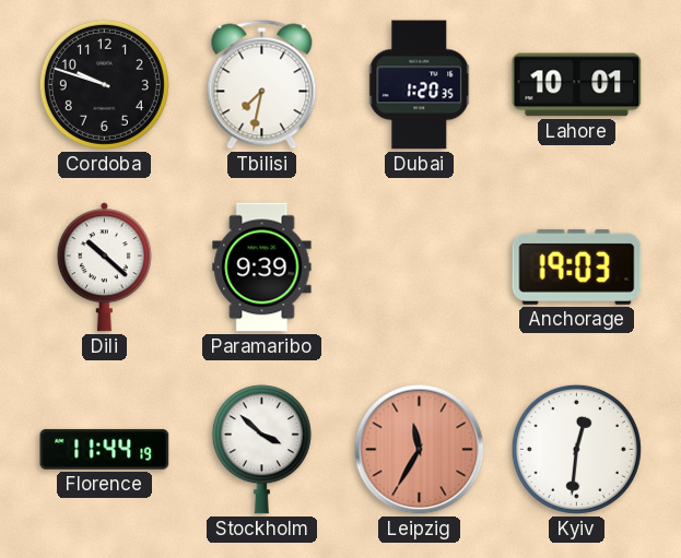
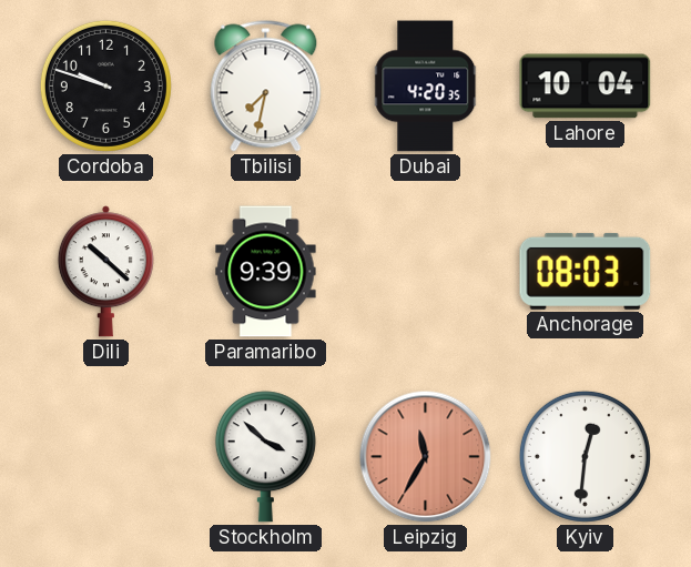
Dubai: 1:20 -> 4:20 (426, 87)
Lahore: 10:01 -> 10:04 (586, 87)
Anchorage: 19:03 -> 08:03 (586, 271)
Florence: 11:44 -> none (105, 449)
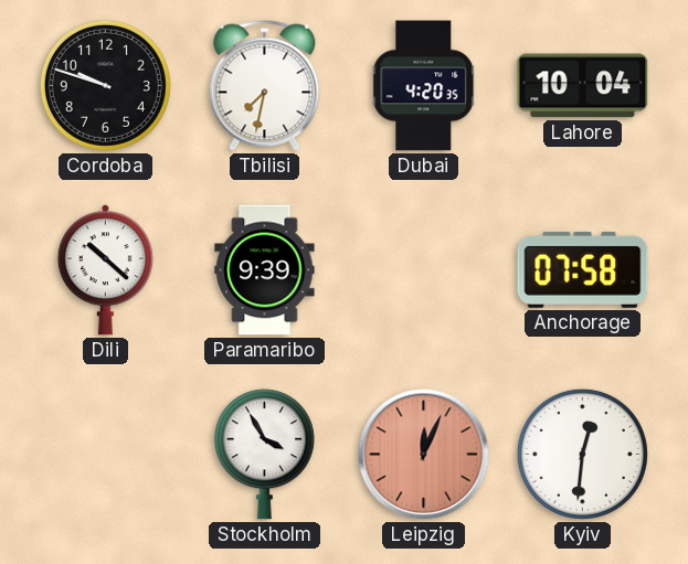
Anchorage: 08:03 -> 07:58 (583, 269)
Stockholm: 3:52 -> 3:55 (264, 455)
Leipzig: 11:35 -> 12:04 (424, 455)
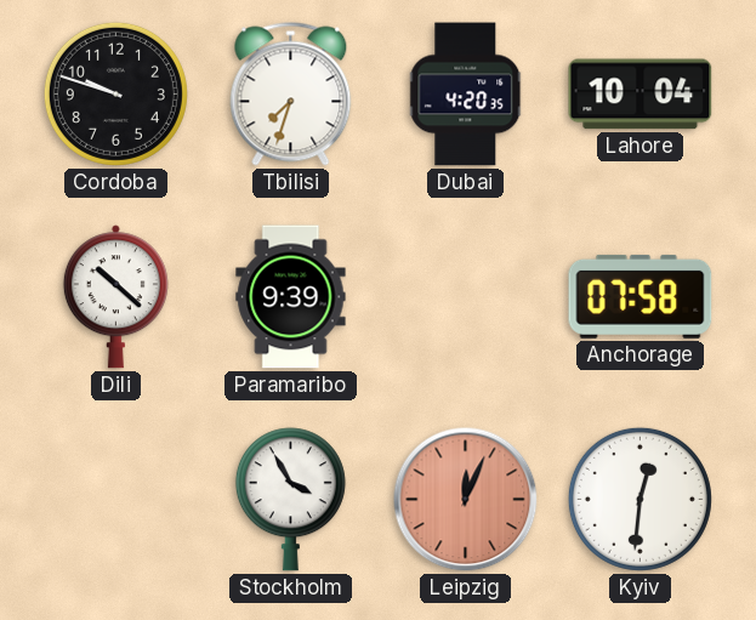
Tbilisi: 7:32 -> 7:33 (291, 95)
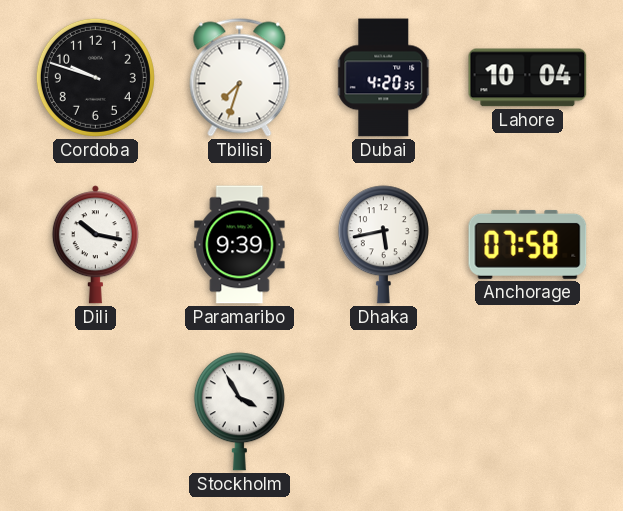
Dili: 10:22 -> 10:17 (95, 245)
Dhaka: none -> 5:43 (383, 245)
Leipzig: 12:04 -> none (466, 500)
Kyiv: 12:31 -> none (640, 499)
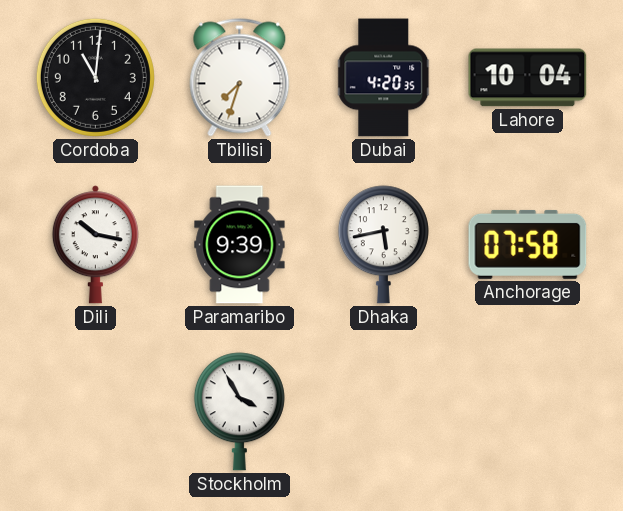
Cordoba: 9:48 -> 11:01 (95, 77)
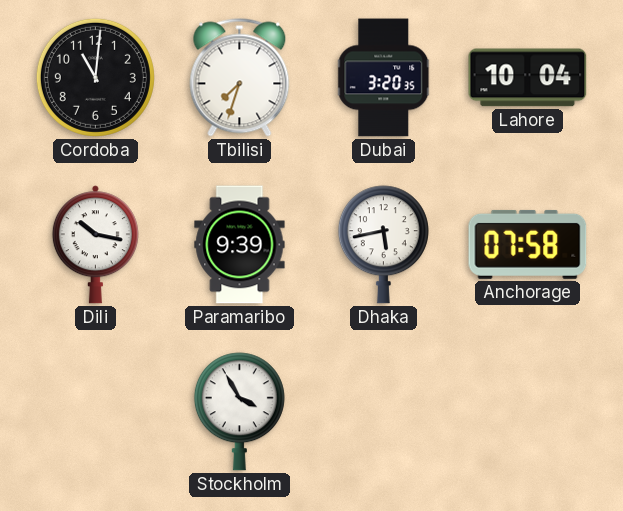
Dubai: 4:20 -> 3:20 (384, 78)
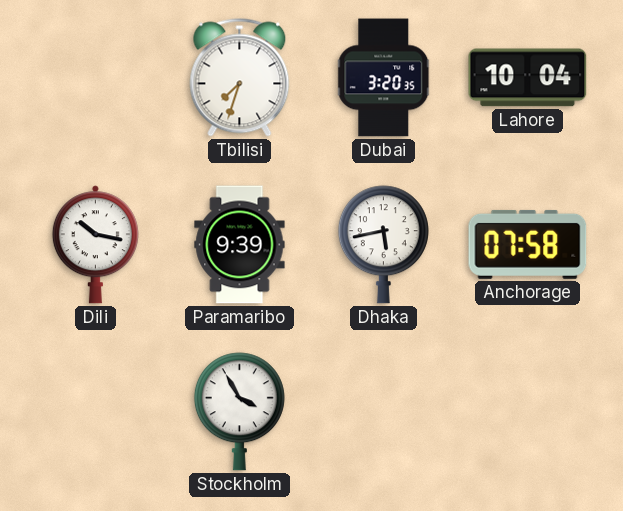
Cordoba: 11:01 -> none (95, 77)
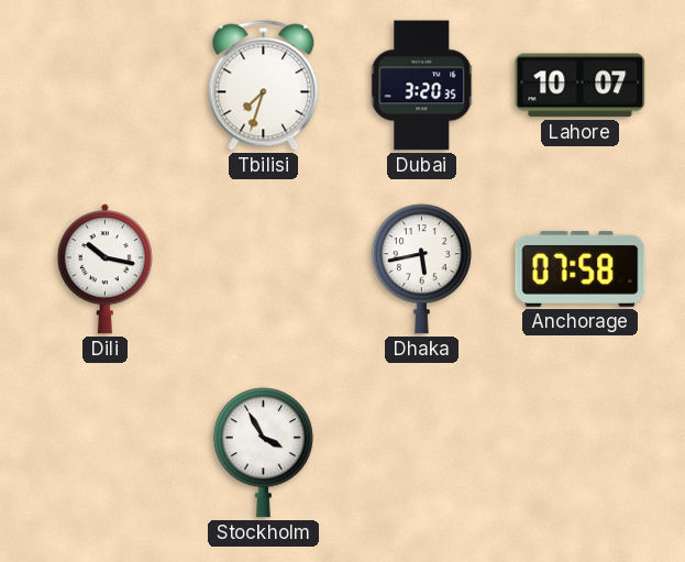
Lahore: 10:04 -> 10:07 (581, 86)
Paramaribo: 9:39 -> none (240, 245)
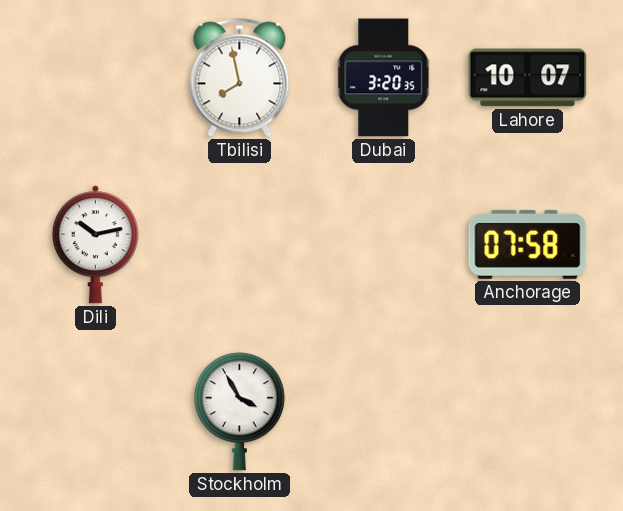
Tbilisi: 7:33 -> 7:58 (240, 78)
Dili: 10:17 -> 10:13 (95, 245)
Dhaka: 5:43 -> none (421, 269)
